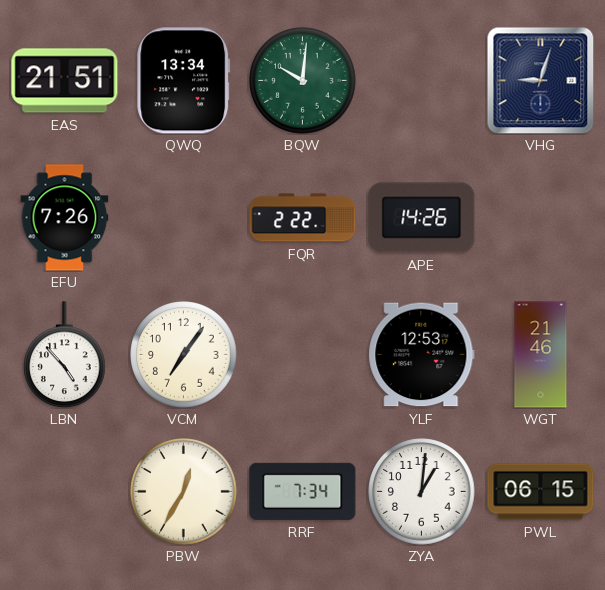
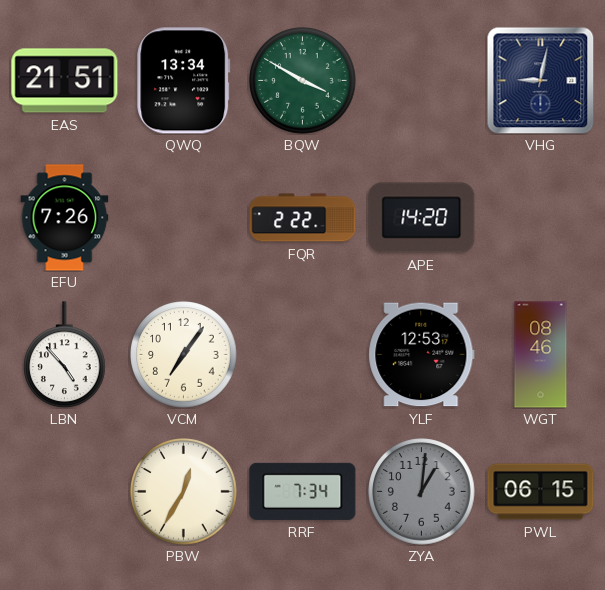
BQW: 10:01 -> 3:50 (303, 81)
VHG: 9:03 -> 9:02 (540, 80)
APE: 14:26 -> 14:20 (422, 218)
WGT: 21:46 -> 08:46 (541, 355)
ZYA dial: white -> grey (422, 492)
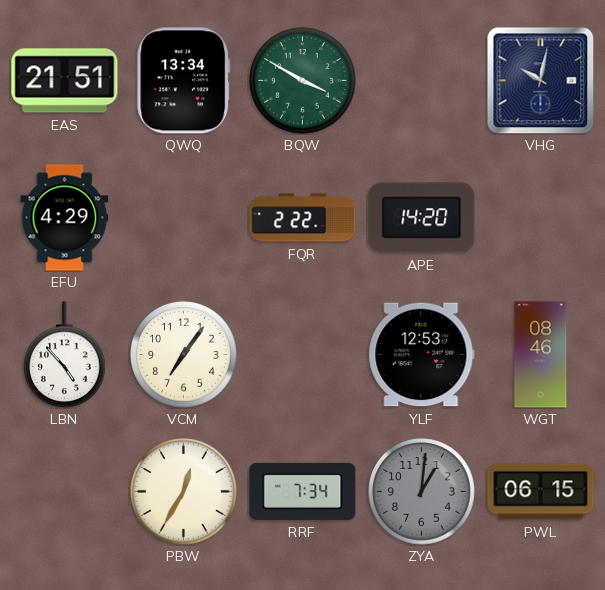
VHG: 9:02 -> 10:02 (540, 80)
EFU: 7:26 -> 4:29 (65, 218)
